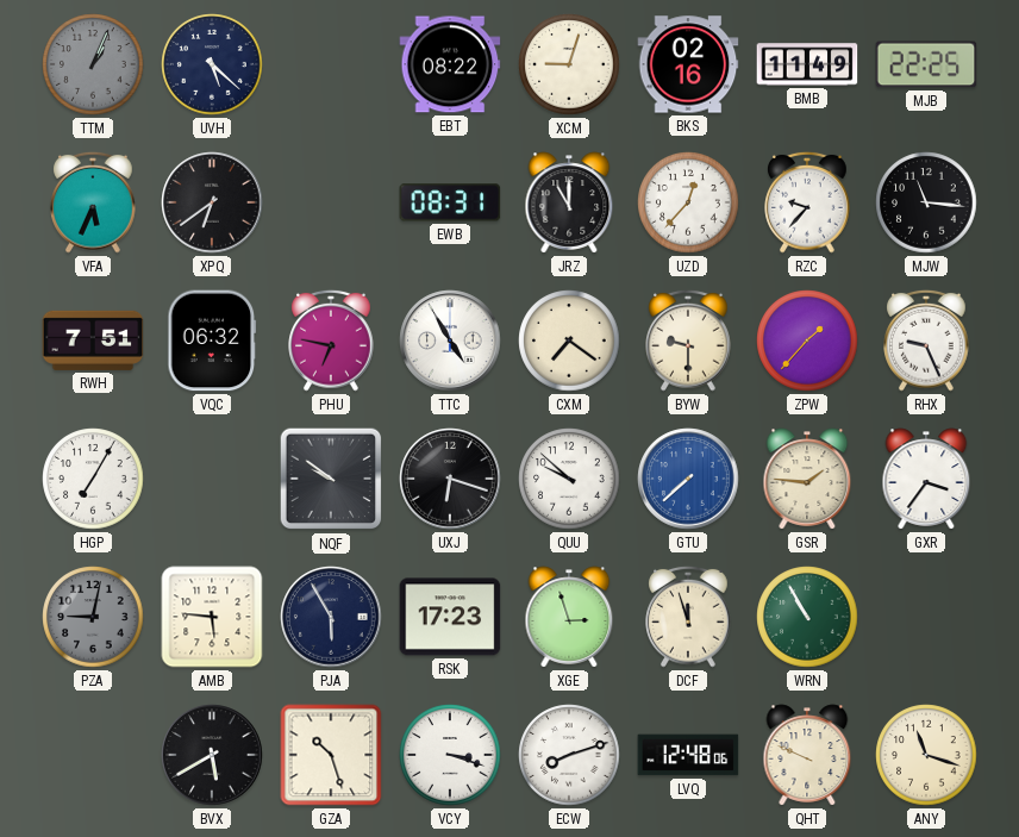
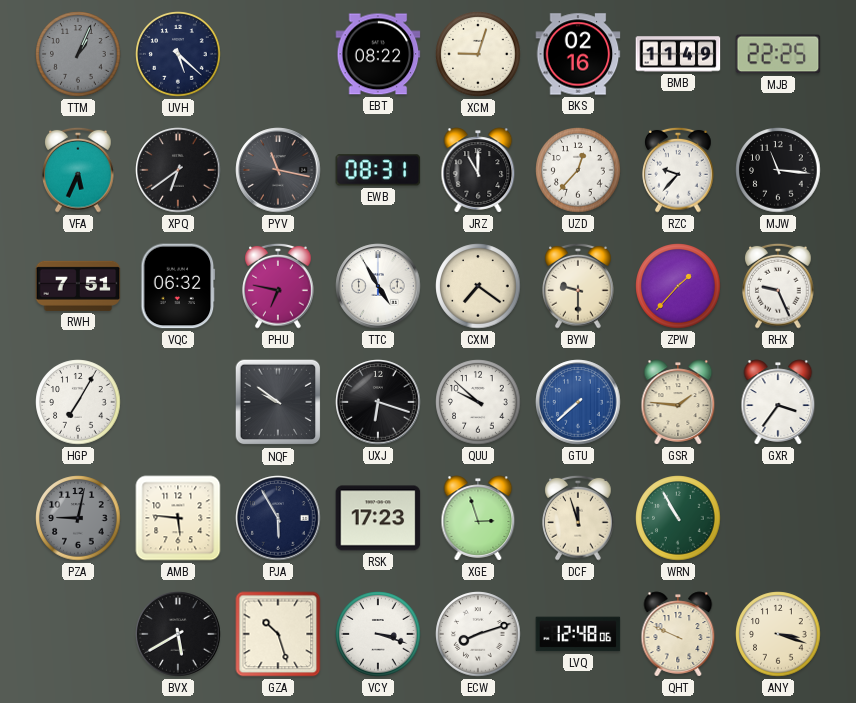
PYV: none -> 11:17 (278, 170)
ANY: 11:18 -> 3:18 (778, 634)
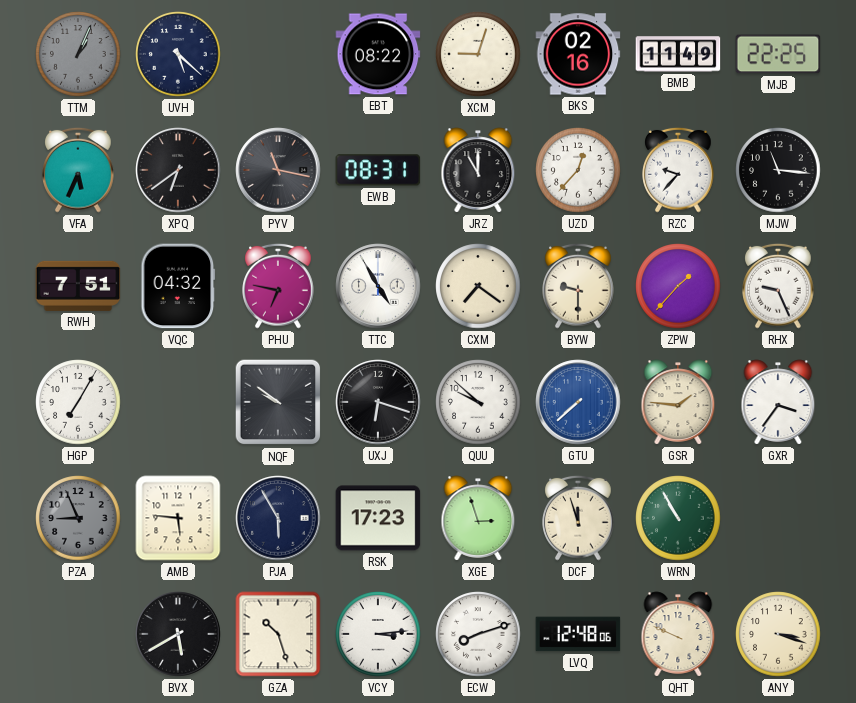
VQC: 06:32 -> 04:32 (178, 286)
PZA: 9:02 -> 8:56 (78, 518)
VCY: 3:18 -> 3:14 (378, 634)
